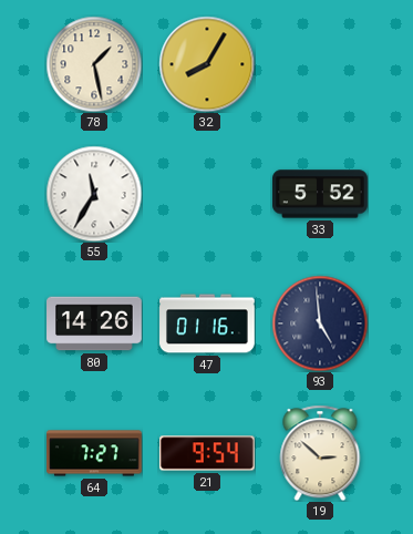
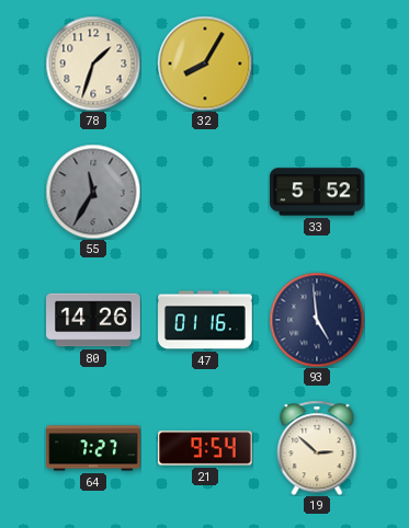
78: 1:28 -> 1:33 (93, 64)
55 dial: white -> grey (93, 192)
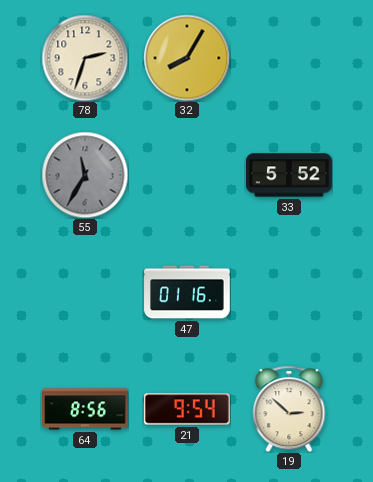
78: 1:33 -> 2:33 (85, 58)
80: 14:26 -> none (93, 320)
93: 4:59 -> none (317, 320)
64: 7:27 -> 8:56 (85, 409)
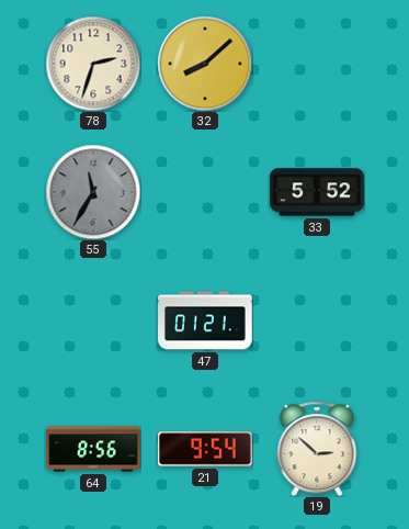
32: 8:05 -> 8:08 (205, 64)
47: 01:16 -> 01:21 (205, 320)
